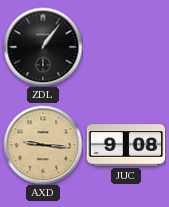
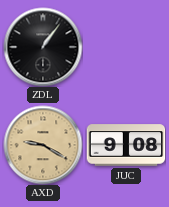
AXD: 9:16 -> 9:20 (43, 145)
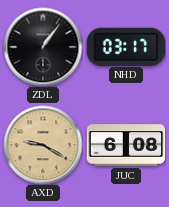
NHD: none -> 03:17 (126, 46)
JUC: 9:08 -> 6:08 (126, 145)
